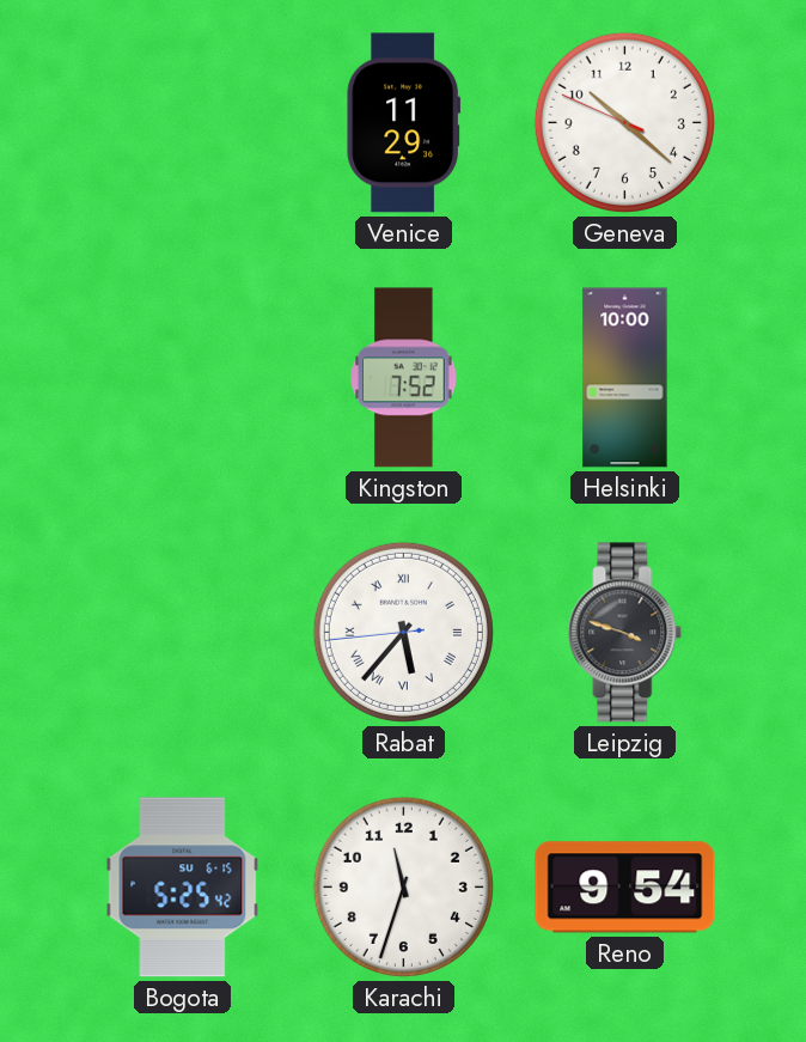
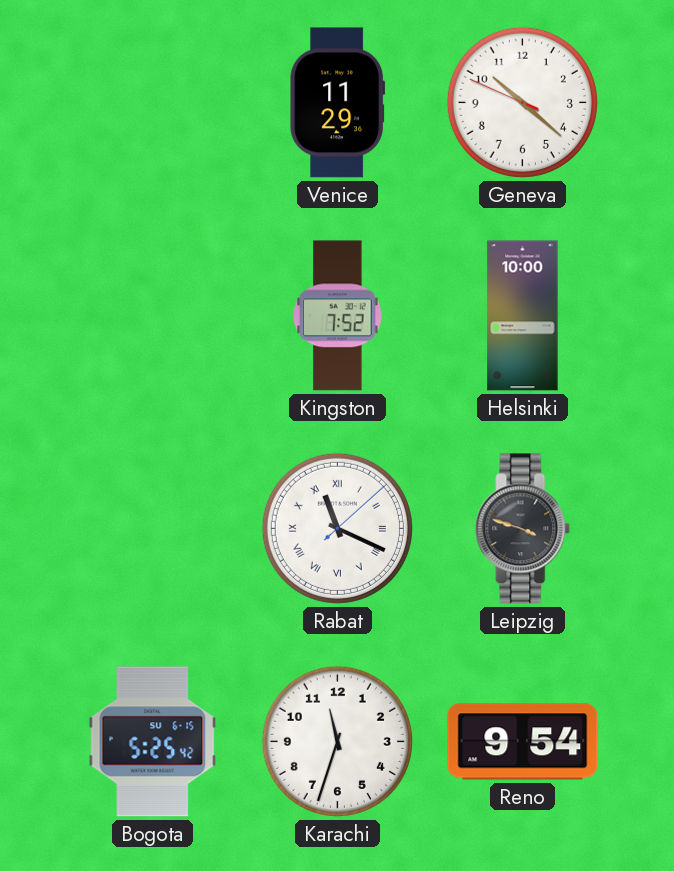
Rabat: 5:36 -> 11:19 (337, 528)
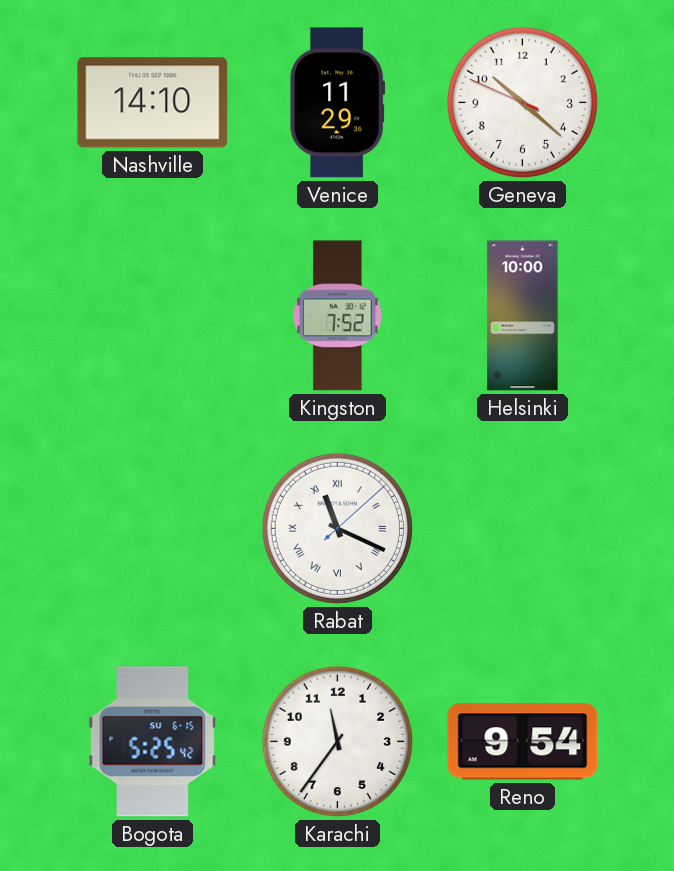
Nashville: none -> 14:10 (153, 103)
Leipzig: 3:48 -> none (523, 529)
Karachi: 11:33 -> 11:36 (337, 741)
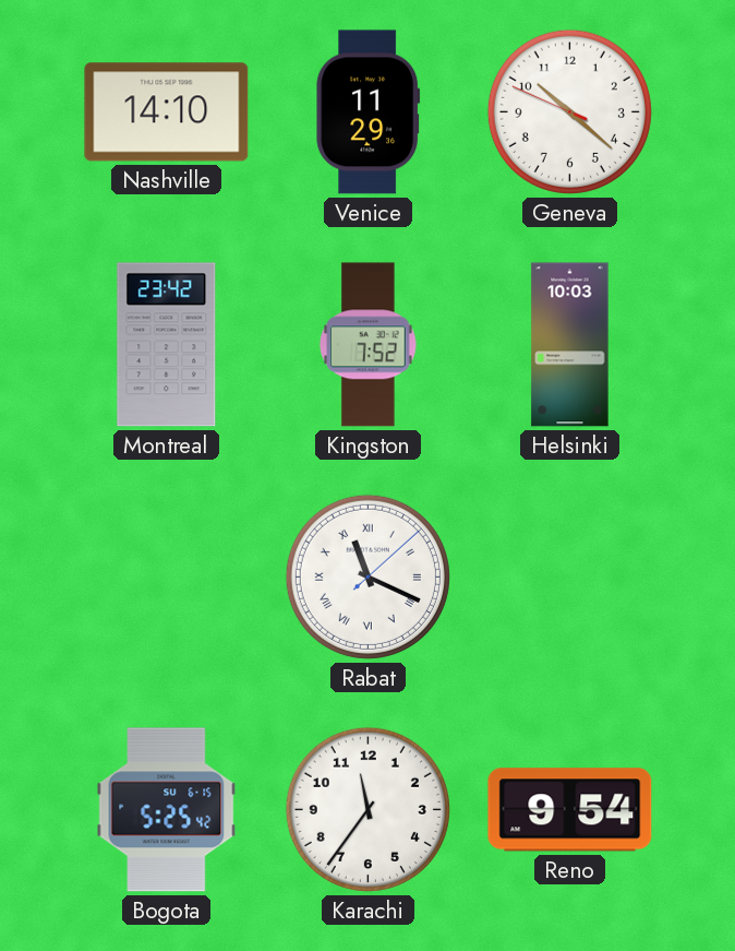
Montreal: none -> 23:42 (167, 345)
Helsinki: 10:00 -> 10:03 (570, 345)
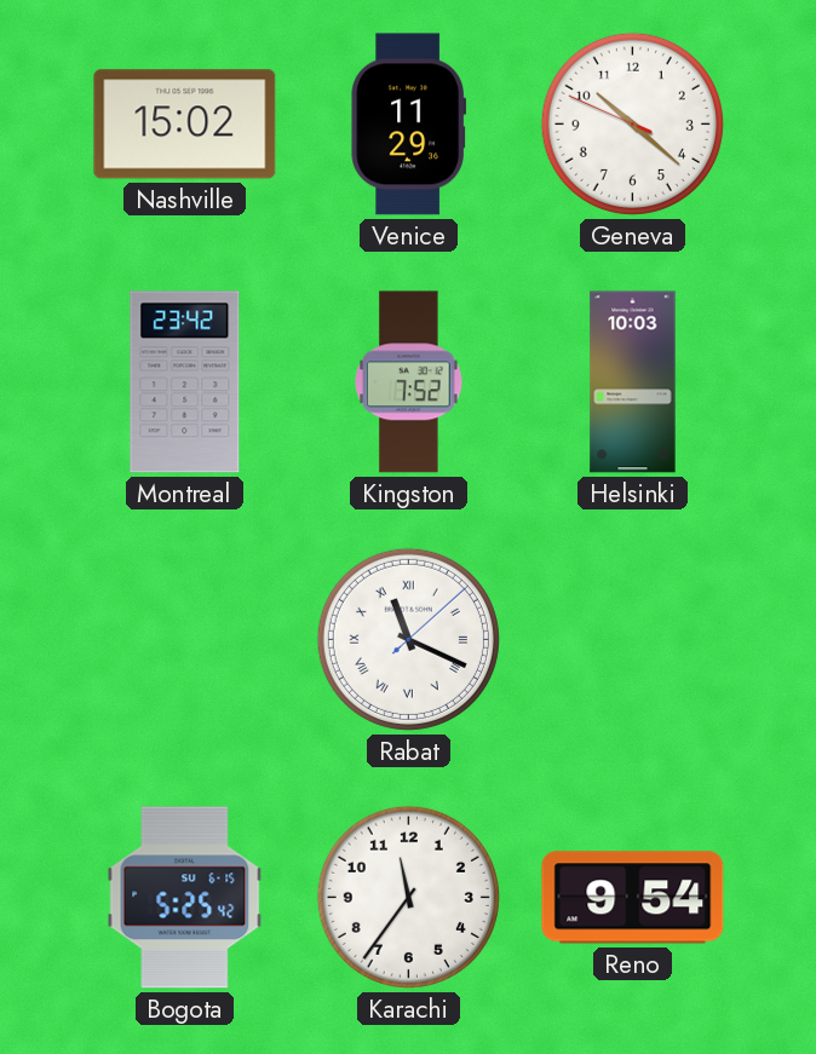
Nashville: 14:10 -> 15:02 (185, 125)
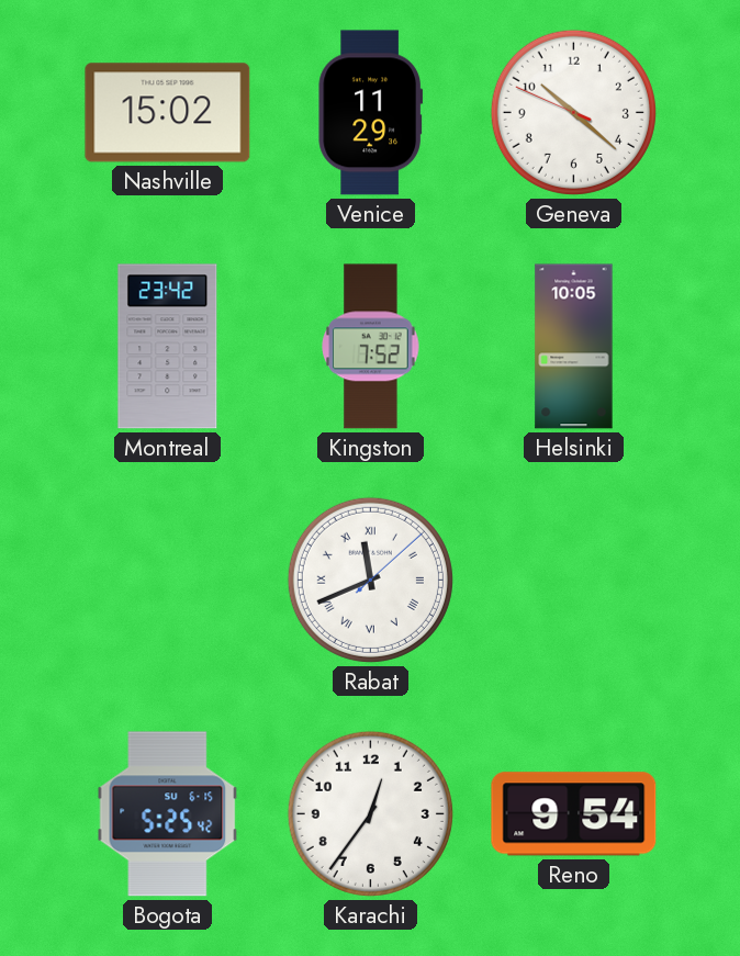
Helsinki: 10:03 -> 10:05 (574, 347)
Rabat: 11:19 -> 11:41 (370, 580)
Karachi: 11:36 -> 12:36 (370, 813)
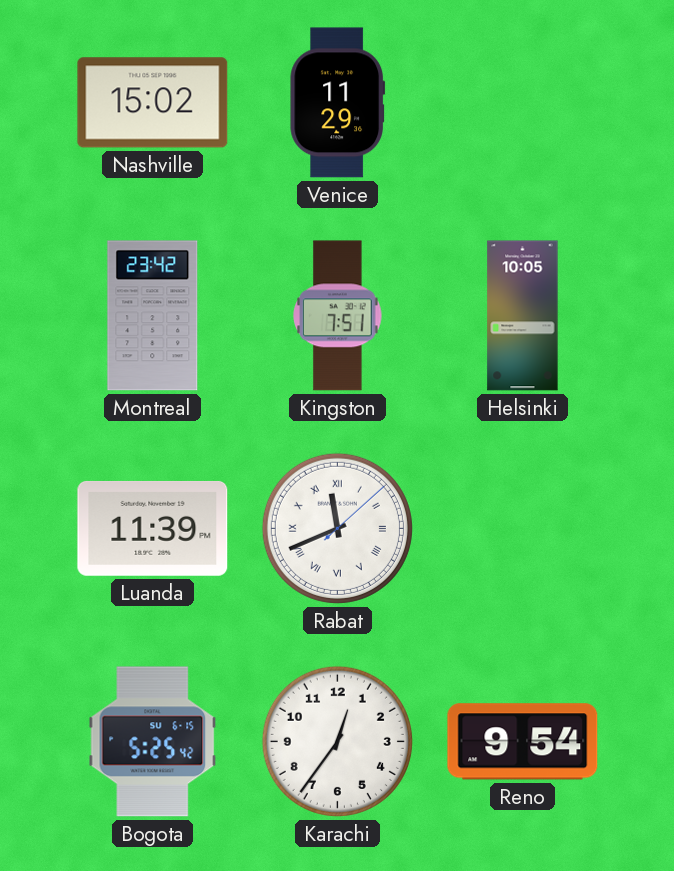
Geneva: 10:21 -> none (573, 112)
Kingston: 7:52 -> 7:51 (338, 316)
Luanda: none -> 11:39 (153, 528)
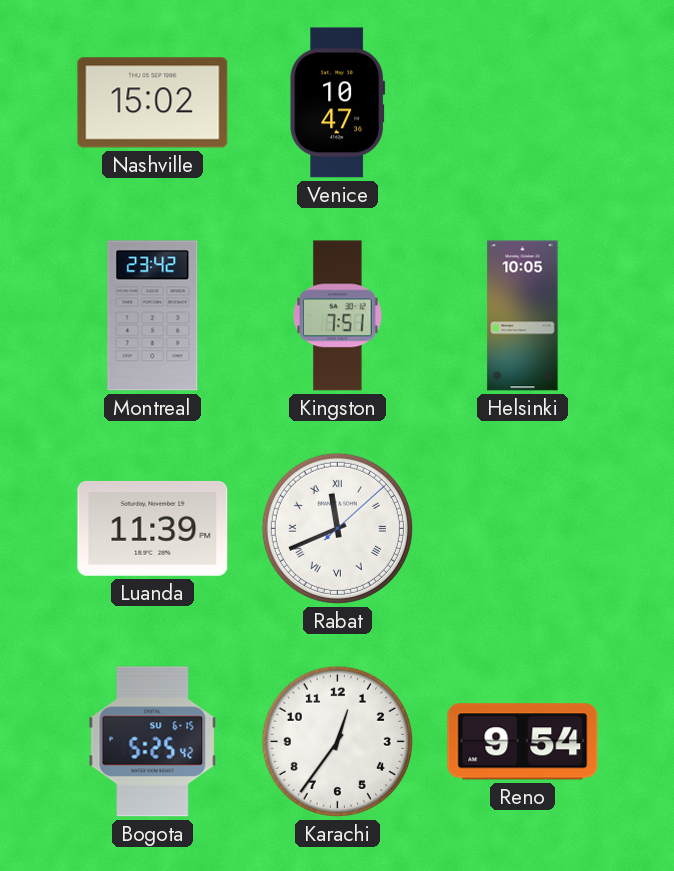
Venice: 11:29 -> 10:47 (338, 103)
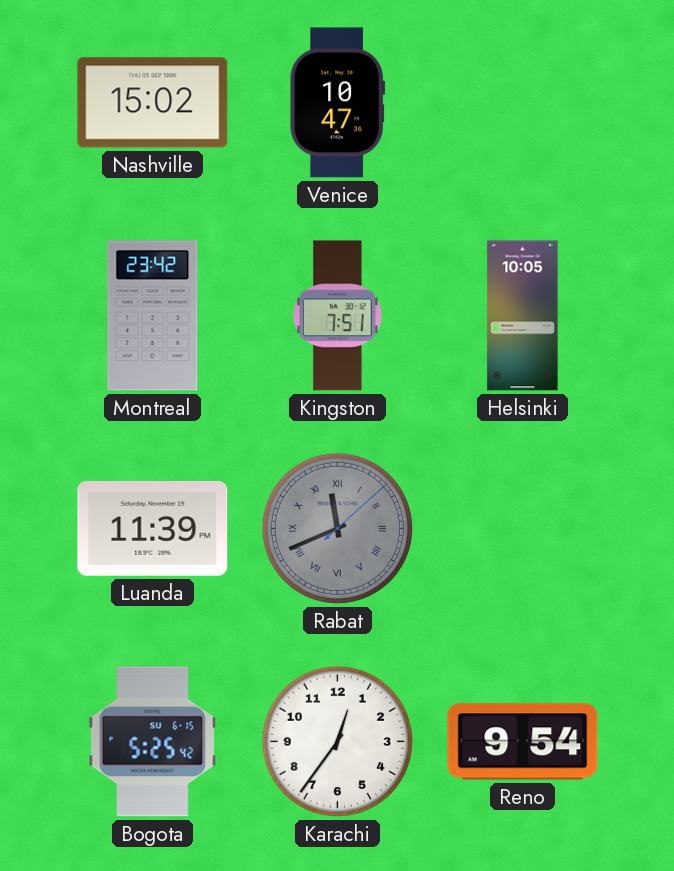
Rabat dial: white -> grey (337, 528)
